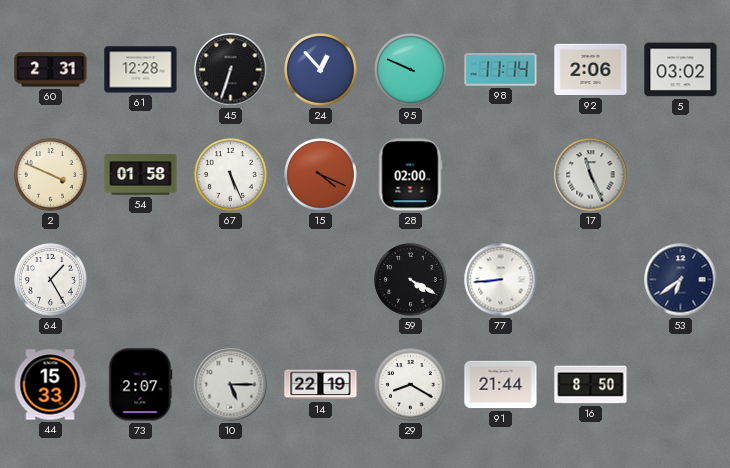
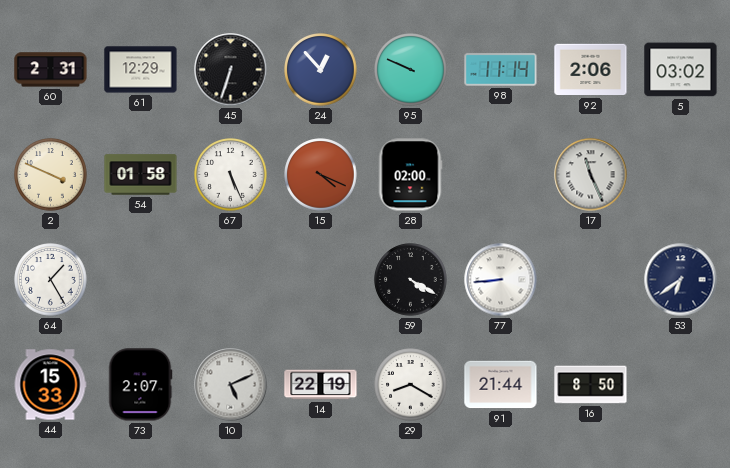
61: 12:28 -> 12:29 (141, 70)
10: 5:15 -> 5:11 (231, 385)
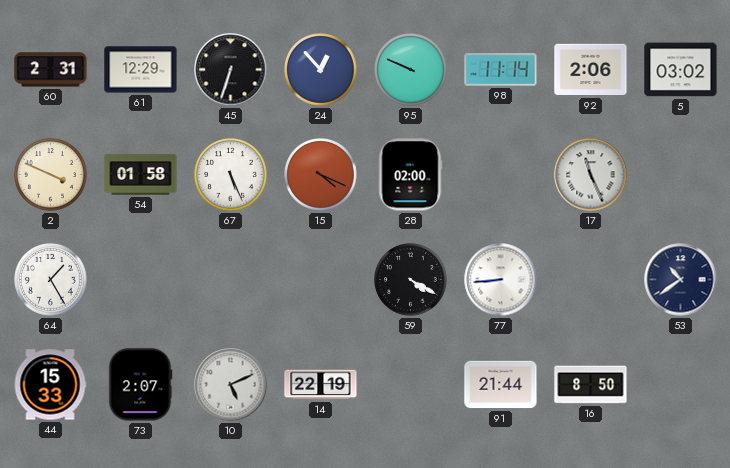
53: 6:39 -> 10:39 (681, 280)
29: 8:20 -> none (411, 385)
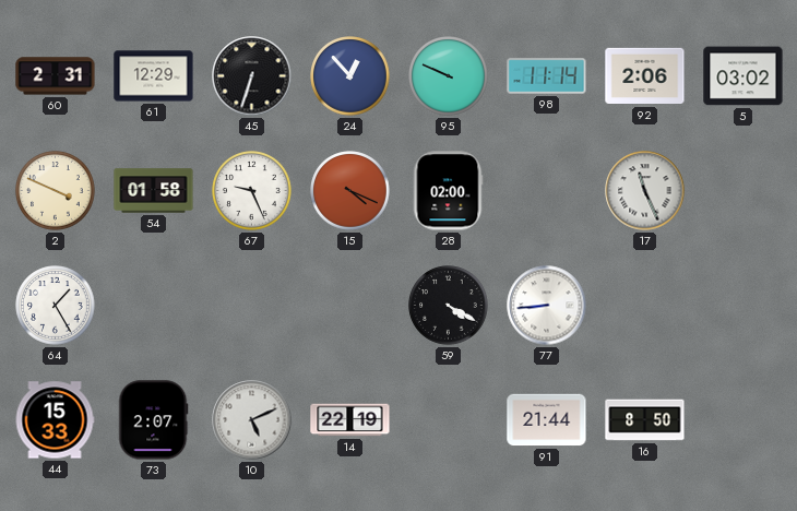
67: 5:26 -> 9:26 (252, 191)
53: 10:39 -> none (681, 280)
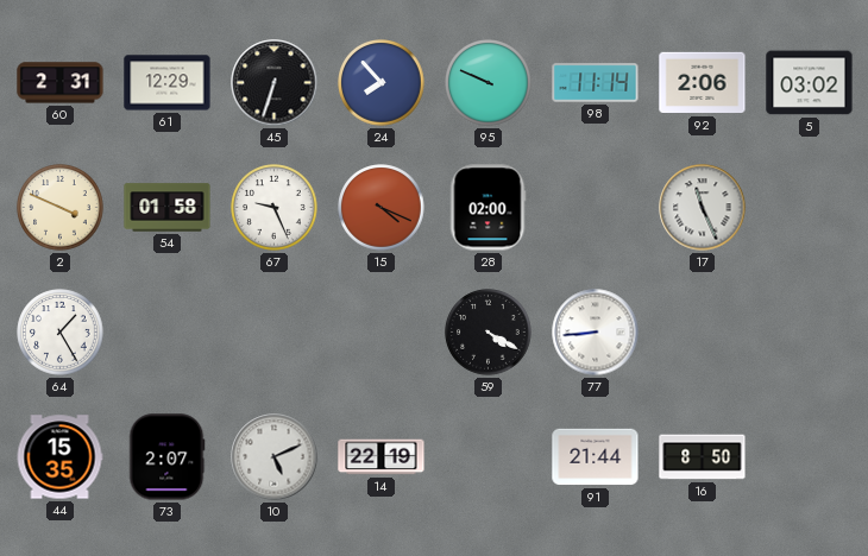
24: 12:53 -> 7:53 (382, 83)
44: 15:33 -> 15:35 (59, 457)
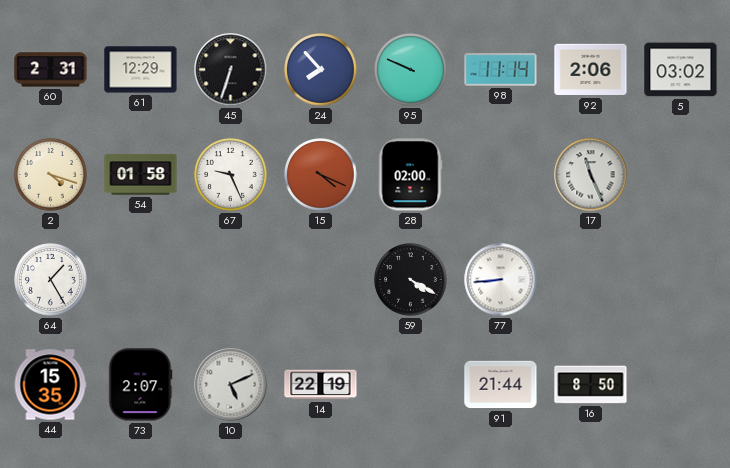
2: 3:49 -> 4:18 (51, 175)
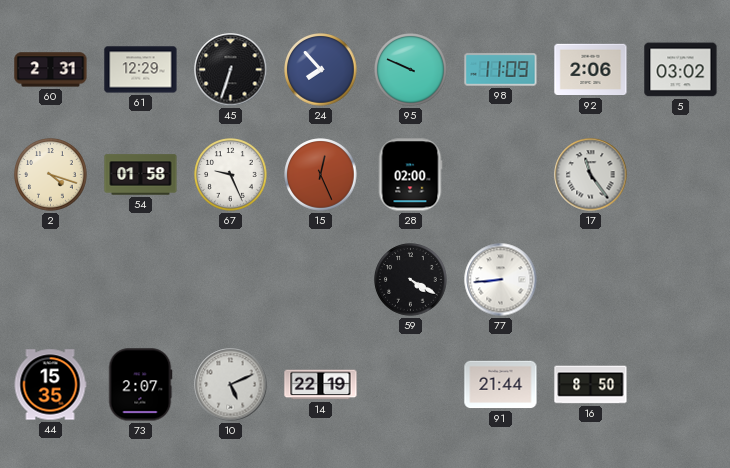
98: 11:14 -> 11:09 (501, 70)
15: 4:19 -> 12:26 (321, 175)
17: 11:26 -> 11:24 (591, 175)
64: 1:25 -> none (51, 280)
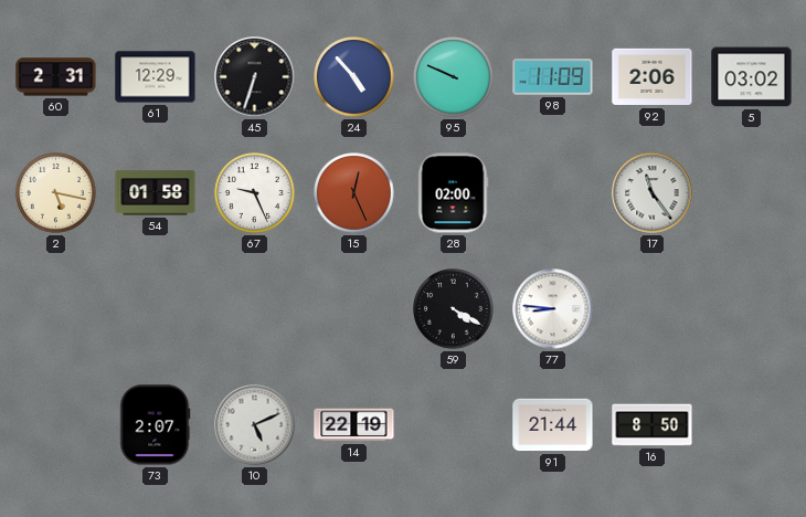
24: 7:53 -> 4:53 (354, 77)
2: 4:18 -> 5:17 (56, 193)
77: 8:44 -> 8:46 (553, 309)
44: 15:35 -> none (50, 385)
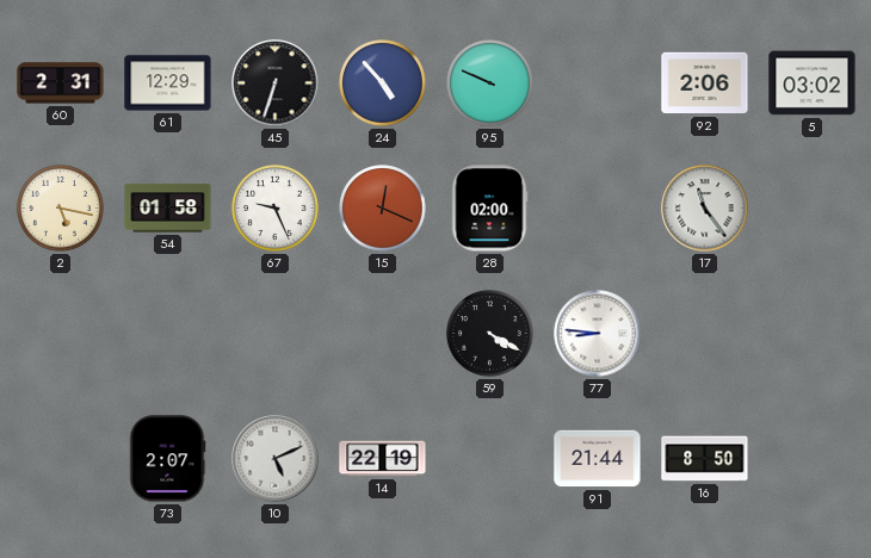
98: 11:09 -> none (553, 77)
15: 12:26 -> 12:19 (383, 209)
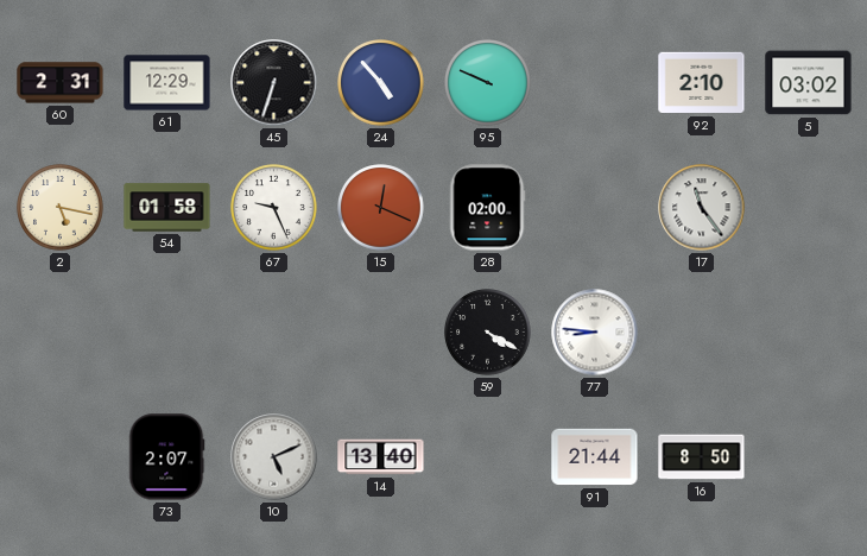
92: 2:06 -> 2:10 (702, 83)
14: 22:19 -> 13:40 (381, 457)
